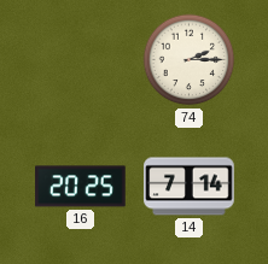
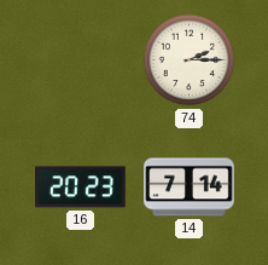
16: 20:25 -> 20:23 (81, 188)
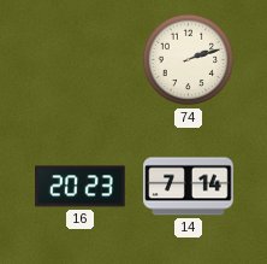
74: 2:15 -> 2:12 (189, 60)
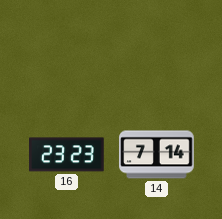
74: 2:12 -> none (189, 60)
16: 20:23 -> 23:23 (67, 155)
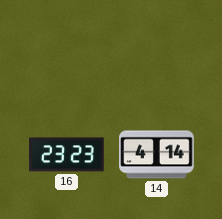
14: 7:14 -> 4:14 (157, 155)
